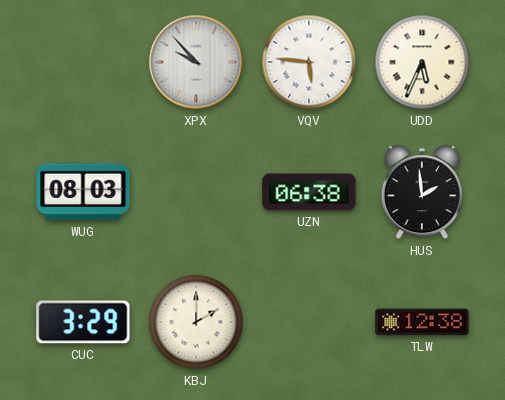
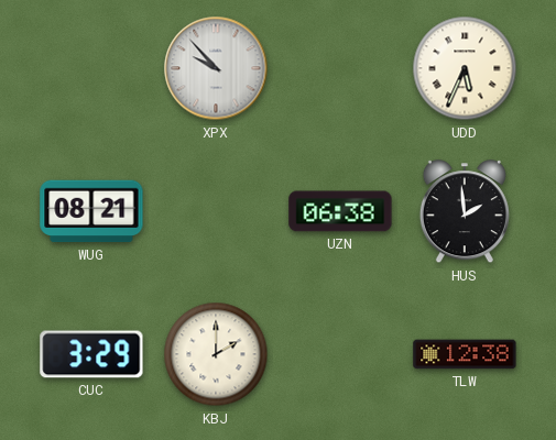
VQV: 5:46 -> none (309, 62)
WUG: 08:03 -> 08:21 (91, 211)
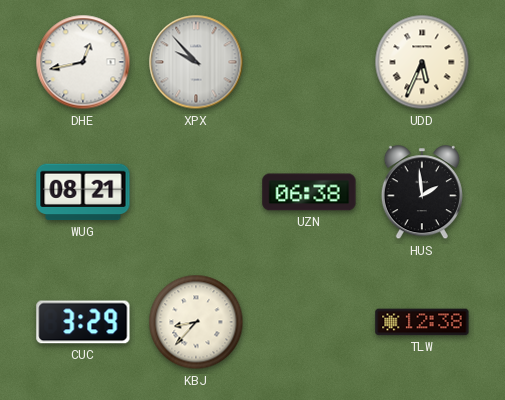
DHE: none -> 12:43 (83, 62)
KBJ: 2:00 -> 8:37 (196, 322)
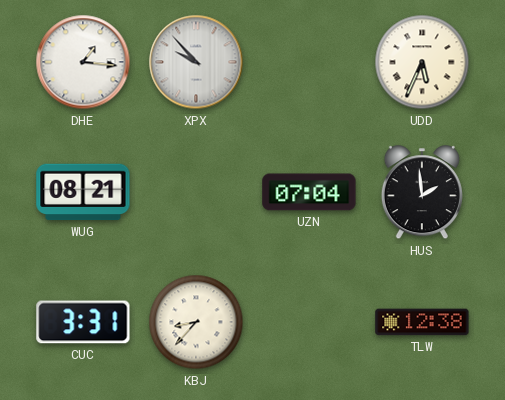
DHE: 12:43 -> 1:16 (83, 62)
UZN: 06:38 -> 07:04 (309, 192)
CUC: 3:29 -> 3:31 (83, 322)
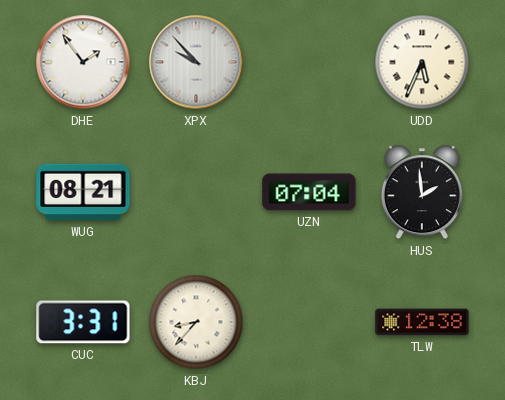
DHE: 1:16 -> 1:54 (83, 62)
